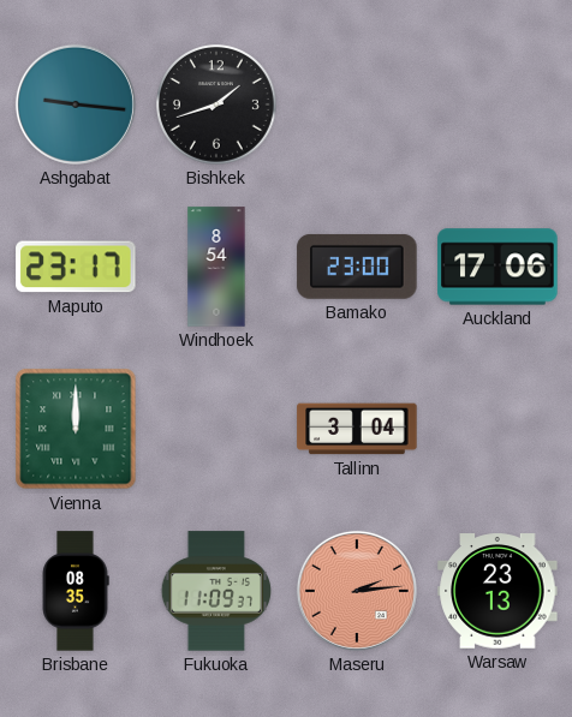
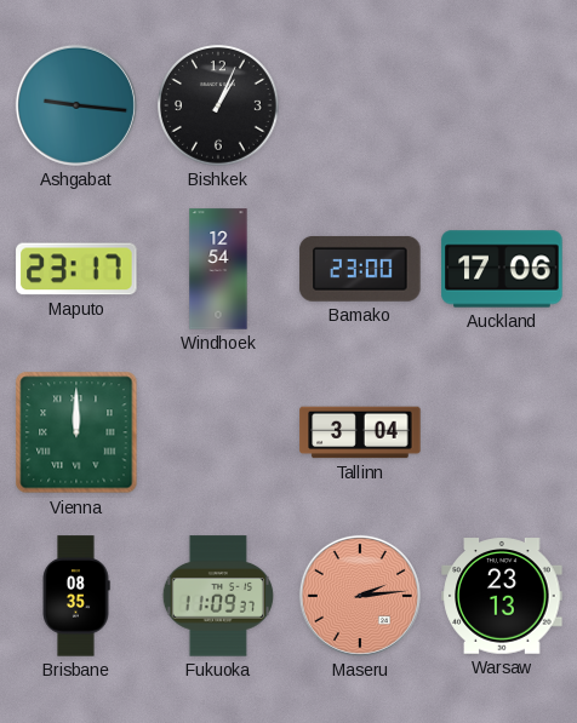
Bishkek: 1:42 -> 1:04 (219, 107)
Windhoek: 8:54 -> 12:54 (218, 269)
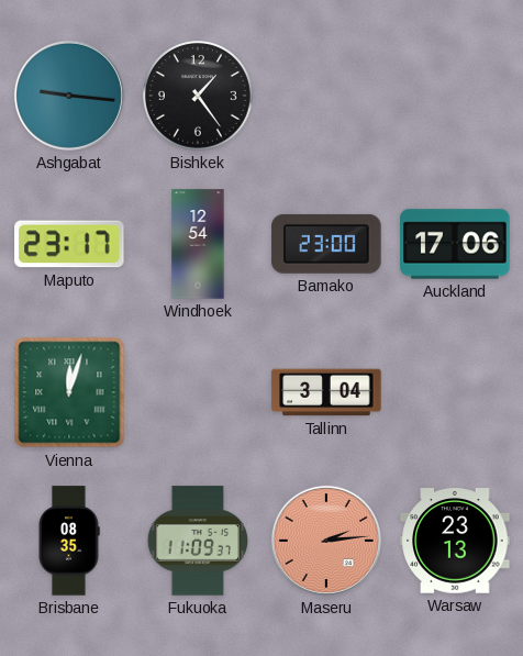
Bishkek: 1:04 -> 1:24 (199, 97)
Vienna: 12:00 -> 12:03 (69, 392)
